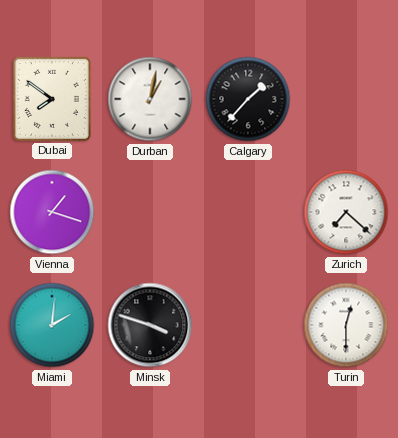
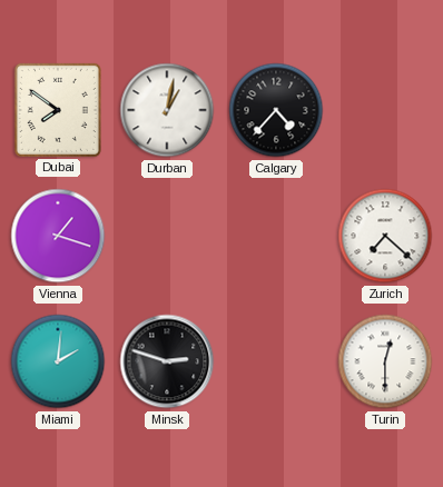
Calgary: 1:37 -> 4:37 (276, 110)
Minsk: 3:48 -> 2:48 (167, 361)
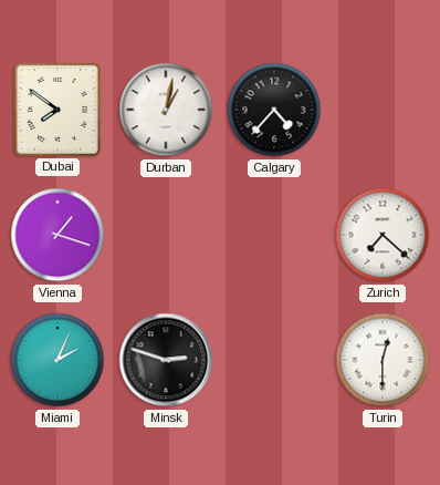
Miami: 2:01 -> 2:04 (57, 360)
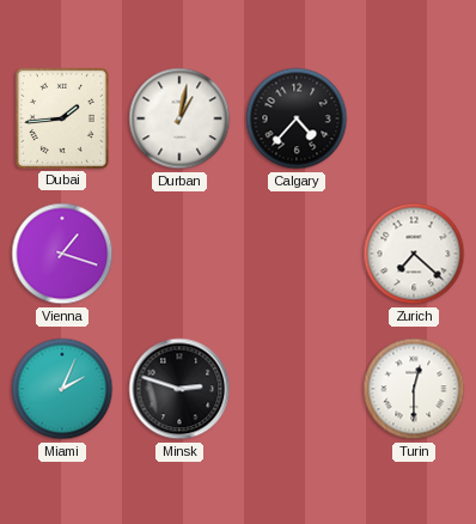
Dubai: 7:51 -> 1:44 (62, 118)
